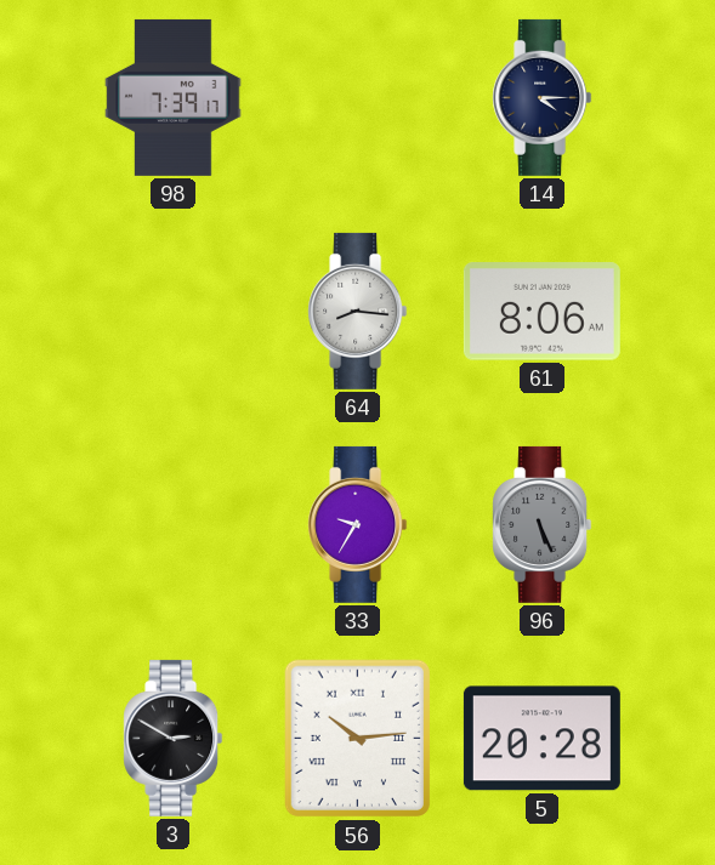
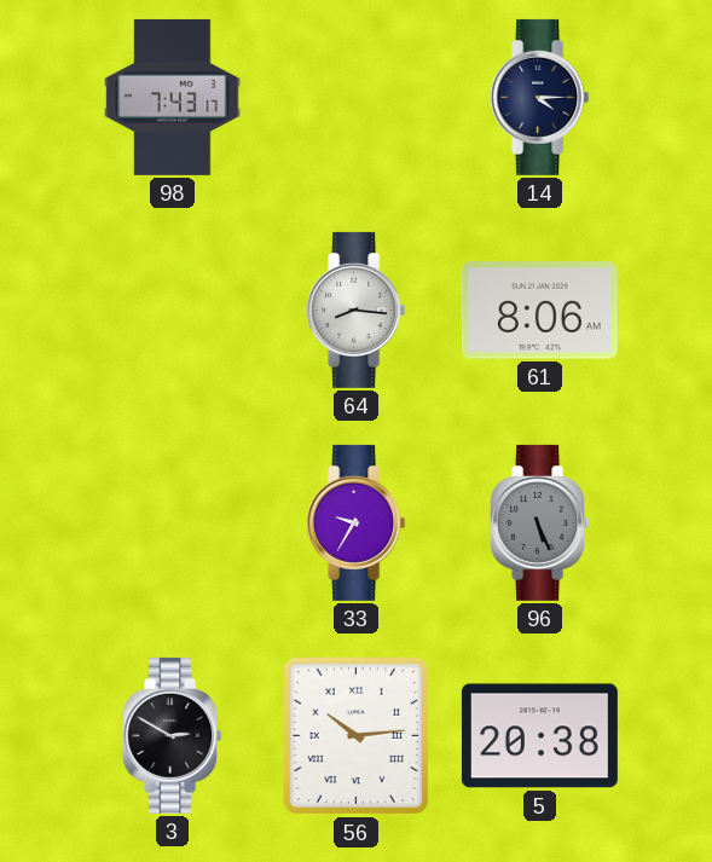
98: 7:39 -> 7:43 (173, 97)
5: 20:28 -> 20:38 (539, 736)
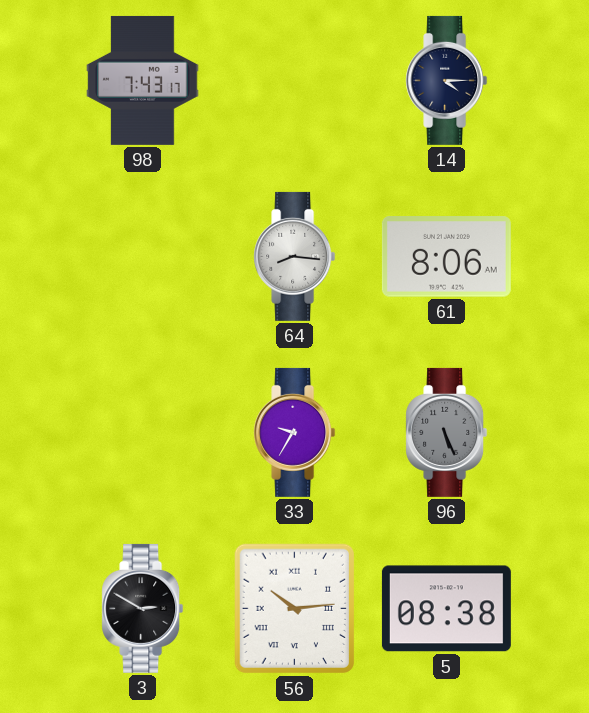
5: 20:38 -> 08:38 (446, 609)
